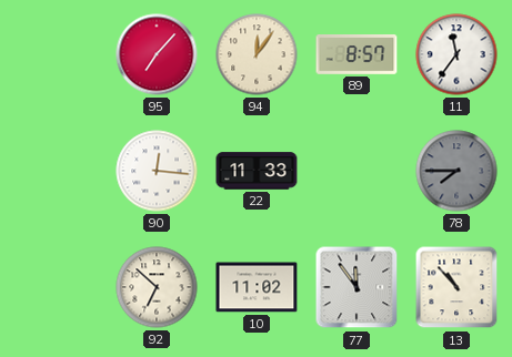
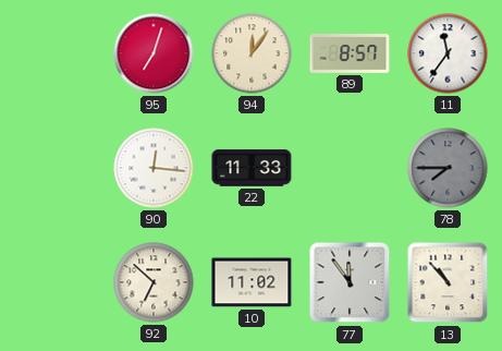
95: 7:07 -> 7:03 (154, 53)
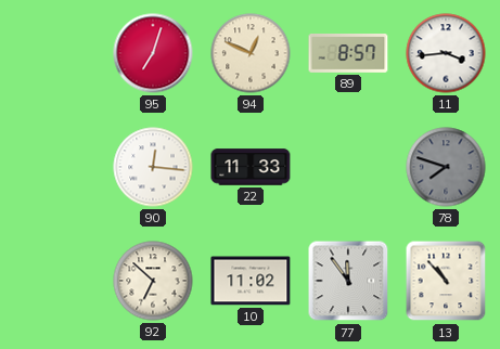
94: 12:06 -> 12:49 (251, 53)
11: 11:36 -> 3:44 (446, 53)
78: 7:45 -> 7:48 (446, 167)
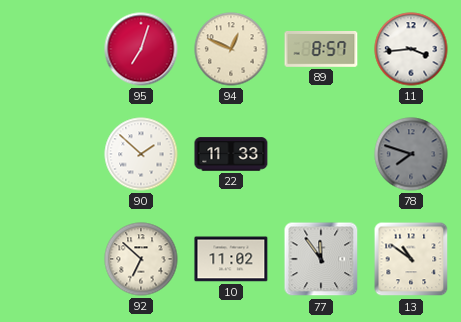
90: 12:16 -> 1:52 (141, 154)
13: 10:53 -> 10:51 (411, 259)
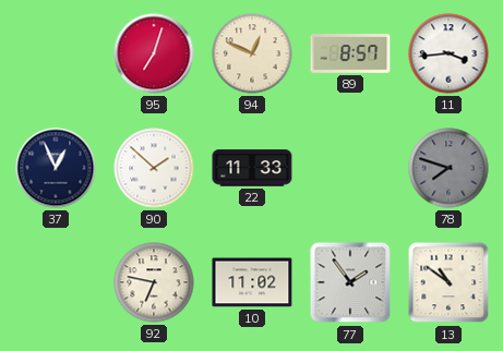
37: none -> 12:56 (56, 168)
92: 6:52 -> 6:47 (154, 282)
77: 11:54 -> 1:54 (350, 282)
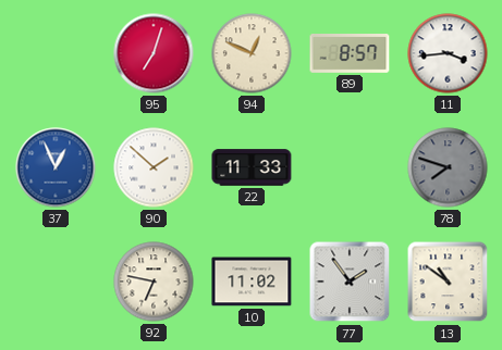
37 dial: navy -> blue (56, 167)
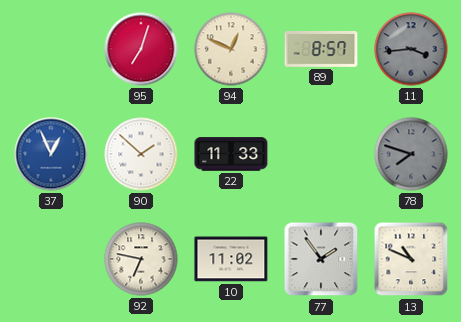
11 dial: white -> grey (411, 49)
13: 10:51 -> 10:49 (411, 259)
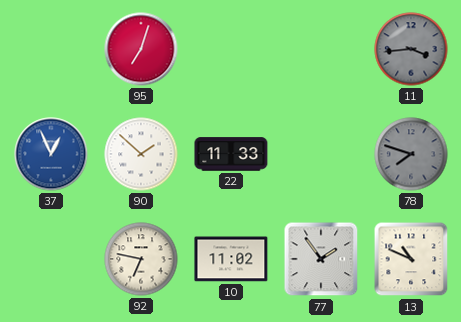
94: 12:49 -> none (231, 49)
89: 8:57 -> none (321, 49)
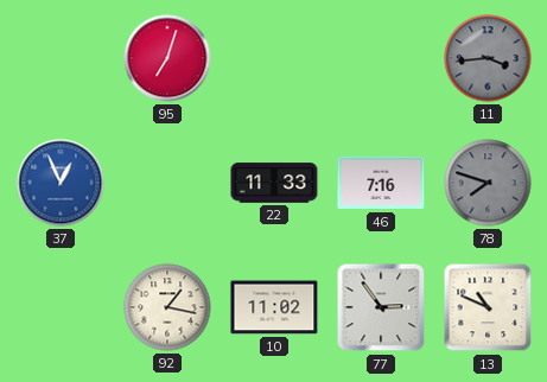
90: 1:52 -> none (141, 154)
46: none -> 7:16 (381, 183)
92: 6:47 -> 1:17 (167, 307)
77: 1:54 -> 2:54 (381, 307)
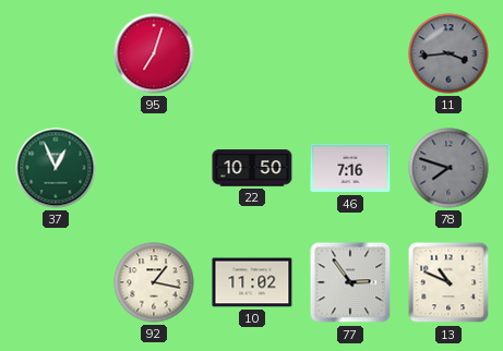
37 dial: blue -> green (56, 168)
22: 11:33 -> 10:50 (252, 168)
